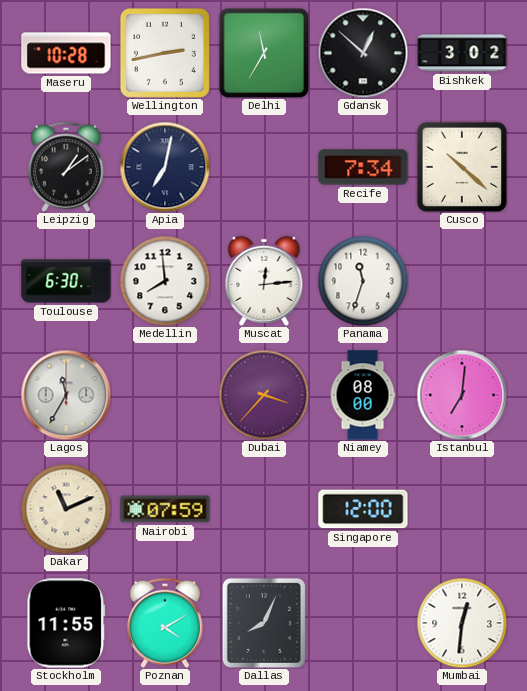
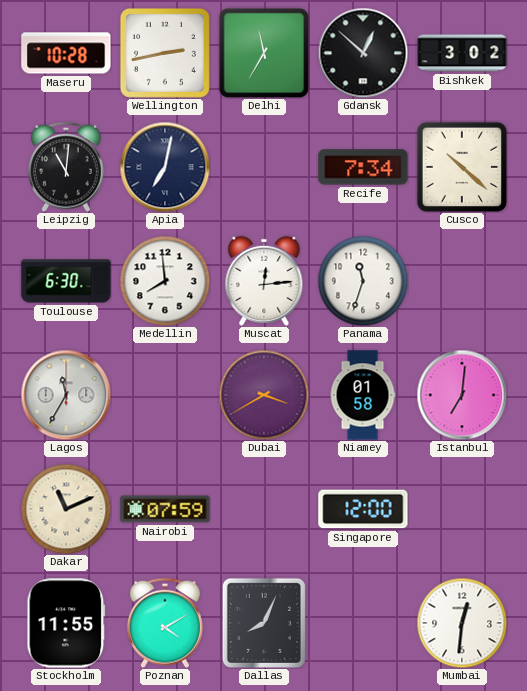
Leipzig: 1:09 -> 11:01 (66, 167)
Dubai: 3:37 -> 3:40 (264, 395)
Niamey: 08:00 -> 01:58 (363, 395)
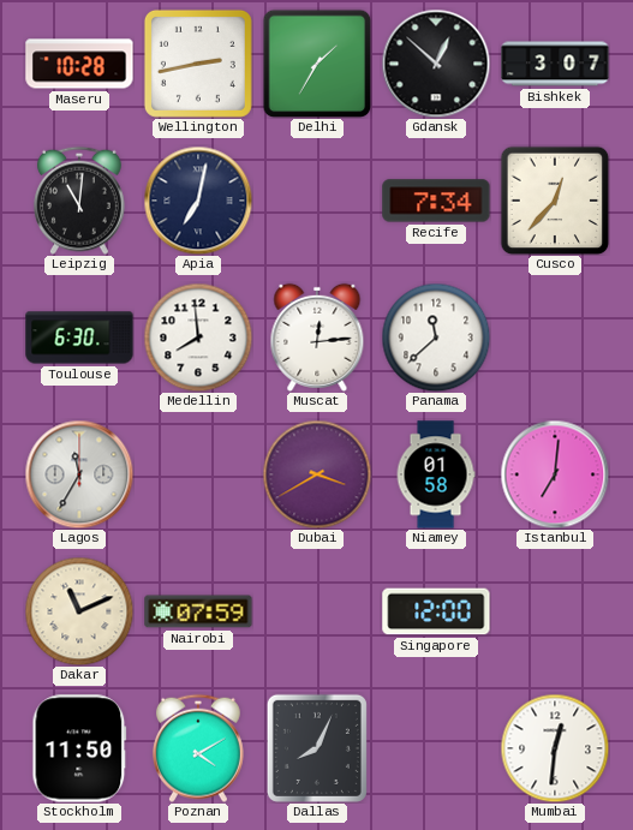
Delhi: 11:35 -> 1:35 (317, 64)
Bishkek: 3:02 -> 3:07 (555, 64)
Cusco: 10:22 -> 12:37 (555, 201)
Panama: 11:33 -> 11:38 (436, 338)
Stockholm: 11:55 -> 11:50 (79, 748)
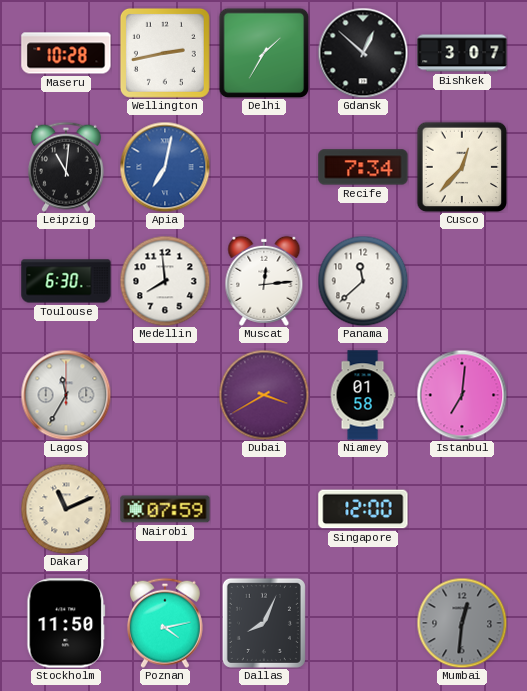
Apia dial: navy -> blue (165, 167)
Poznan: 4:10 -> 4:13 (165, 623)
Mumbai dial: white -> grey (462, 623)
